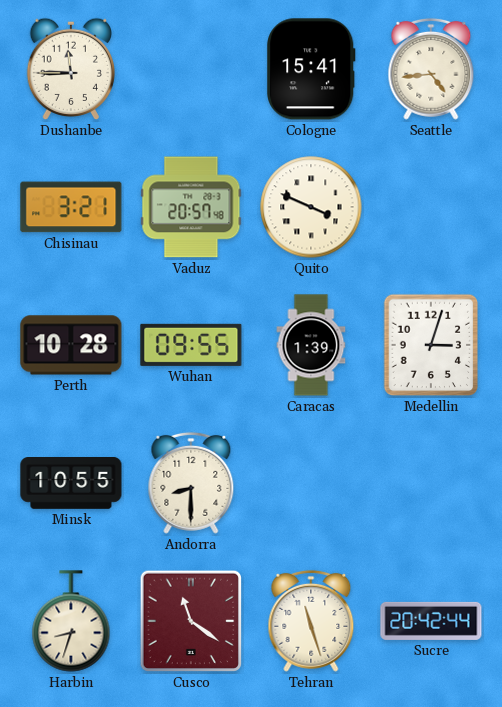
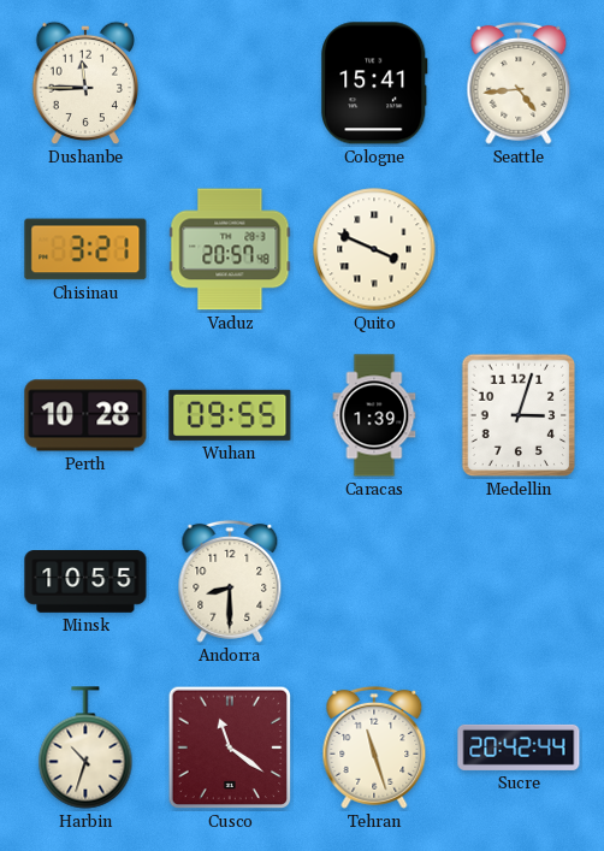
Harbin: 8:33 -> 10:33 (85, 747)
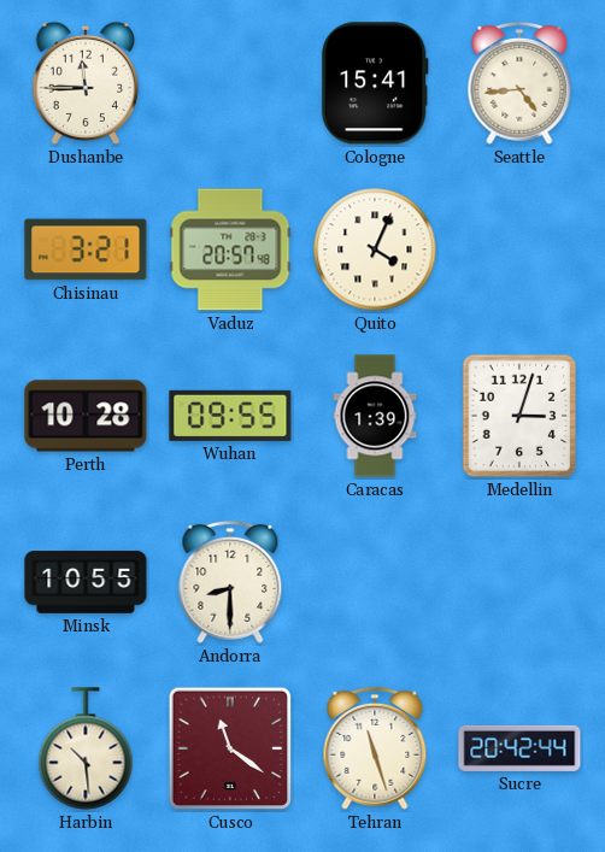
Quito: 3:49 -> 4:04 (375, 249)
Harbin: 10:33 -> 10:29 (86, 748)
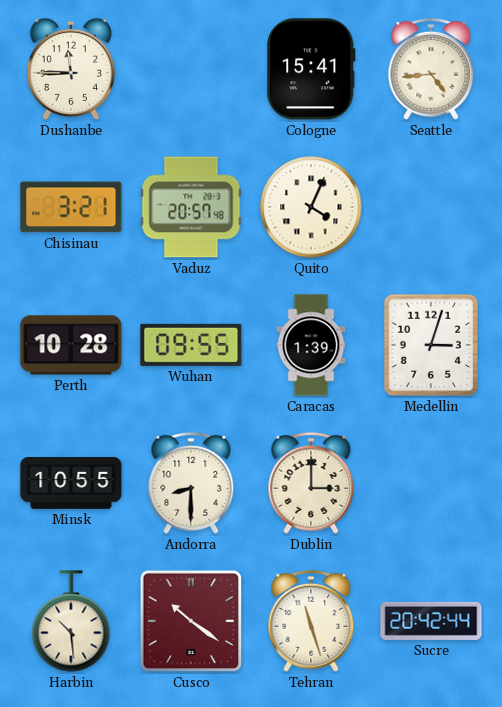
Dublin: none -> 3:00 (311, 483)
Cusco: 11:21 -> 10:21 (191, 621)
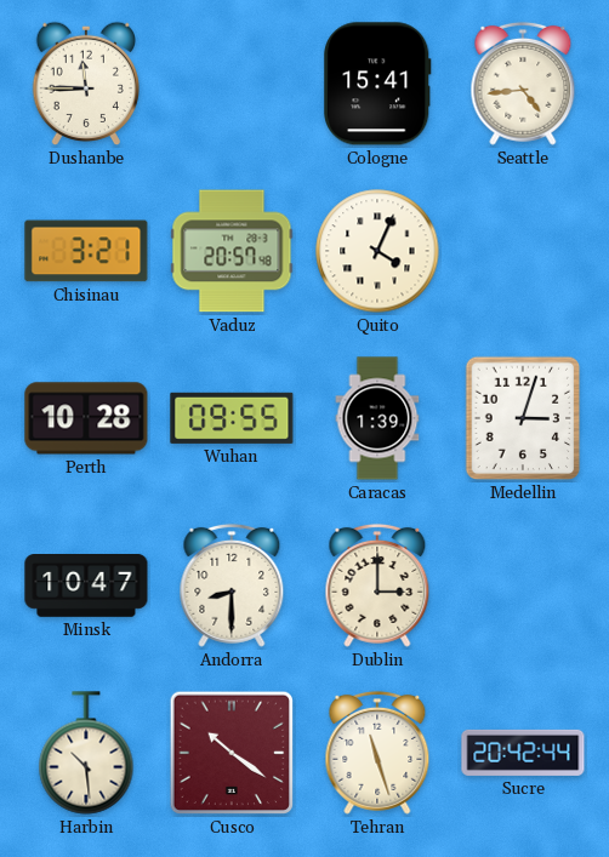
Minsk: 10:55 -> 10:47 (86, 587)
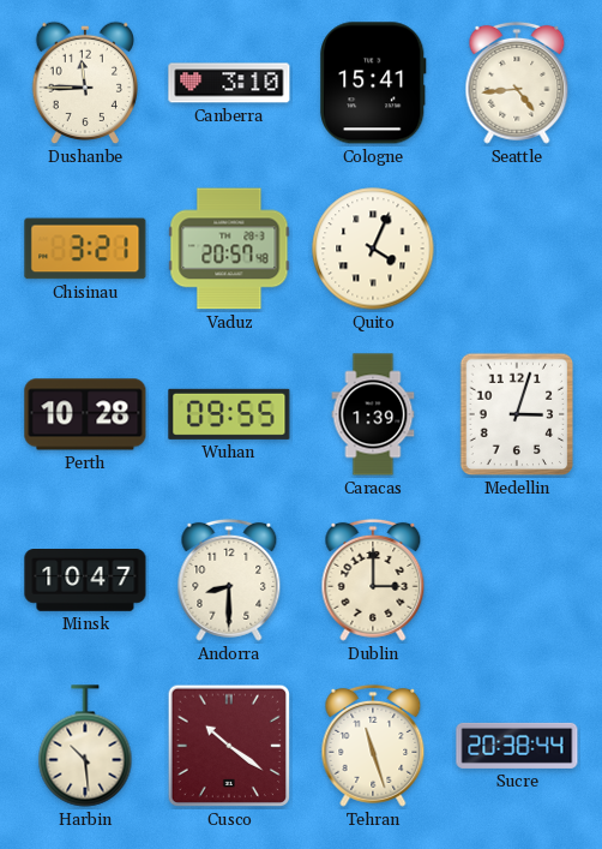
Canberra: none -> 3:10 (229, 83)
Sucre: 20:42 -> 20:38 (517, 746)
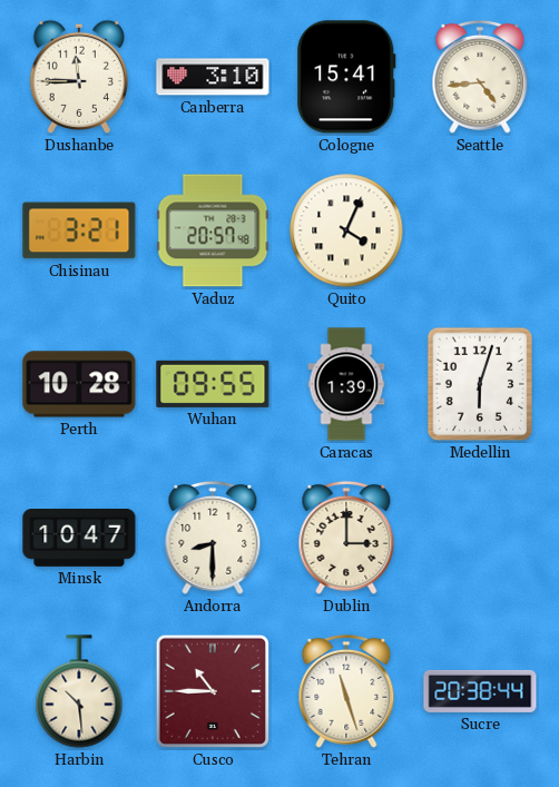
Medellin: 3:03 -> 6:03 (480, 384)
Cusco: 10:21 -> 10:45 (213, 691)
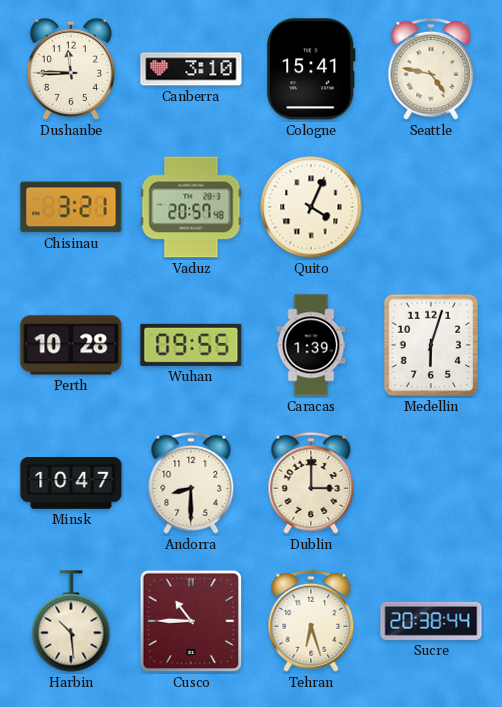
Seattle: 4:44 -> 4:47 (431, 69)
Tehran: 11:27 -> 6:27 (311, 621)
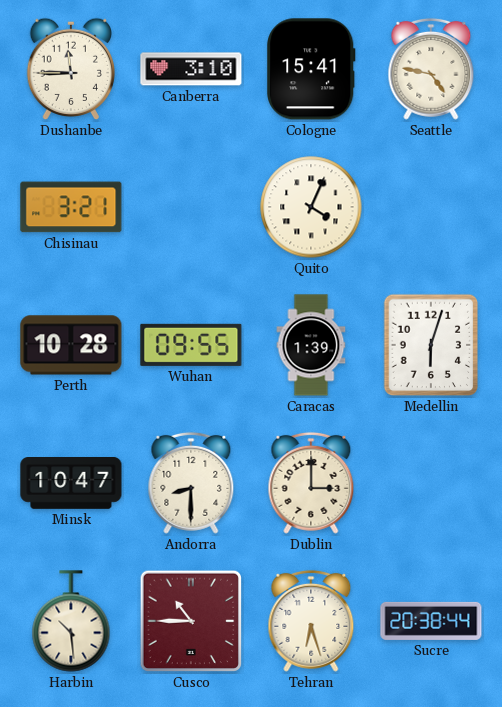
Vaduz: 20:57 -> none (191, 207)
